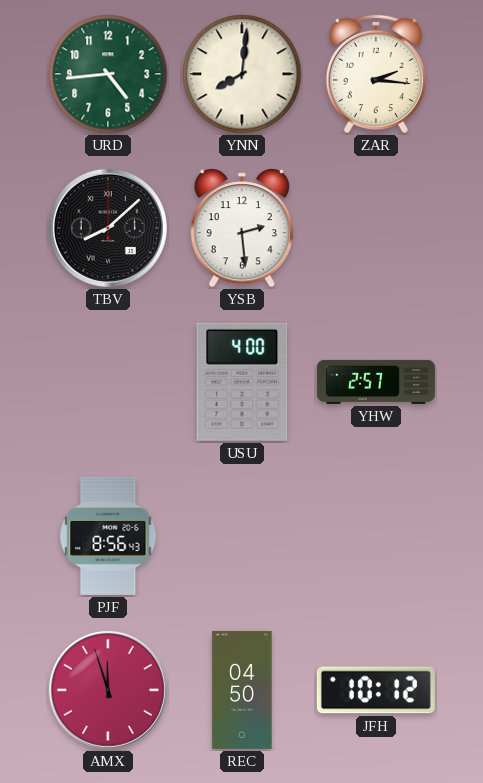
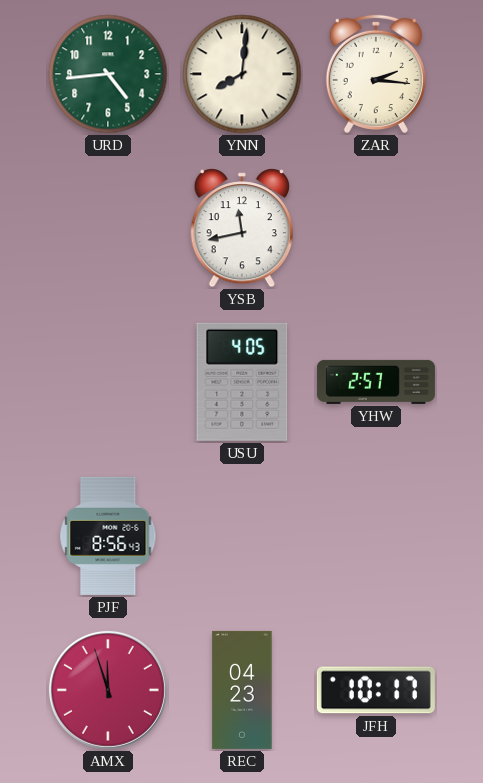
TBV: 8:08 -> none (108, 228)
YSB: 2:29 -> 11:43 (241, 229)
USU: 4:00 -> 4:05 (242, 382)
REC: 04:50 -> 04:23 (242, 690)
JFH: 10:12 -> 10:17 (376, 690)
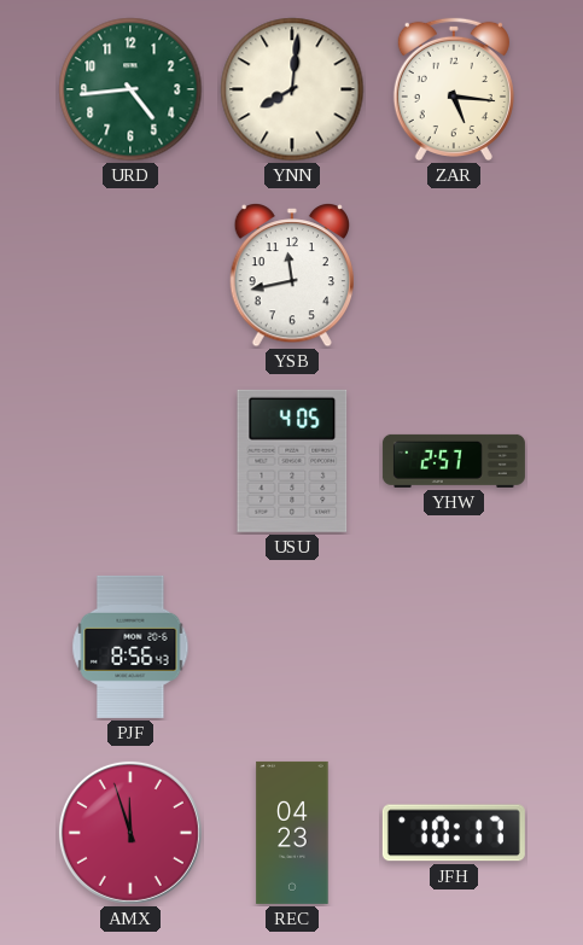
ZAR: 2:16 -> 5:16 (454, 89)
